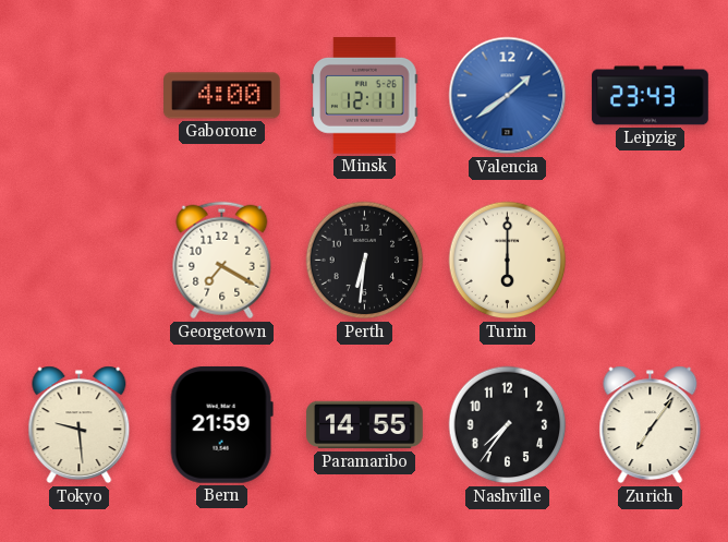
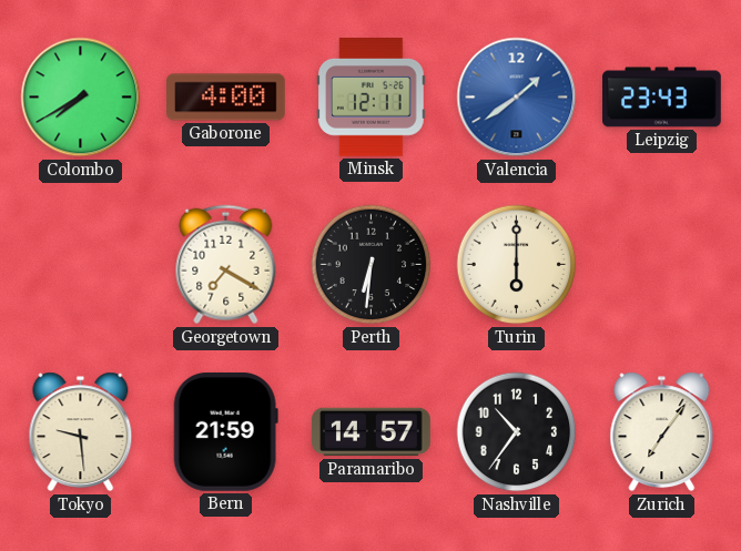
Colombo: none -> 7:40 (81, 98)
Paramaribo: 14:55 -> 14:57 (372, 432)
Nashville: 7:36 -> 10:36 (517, 432)
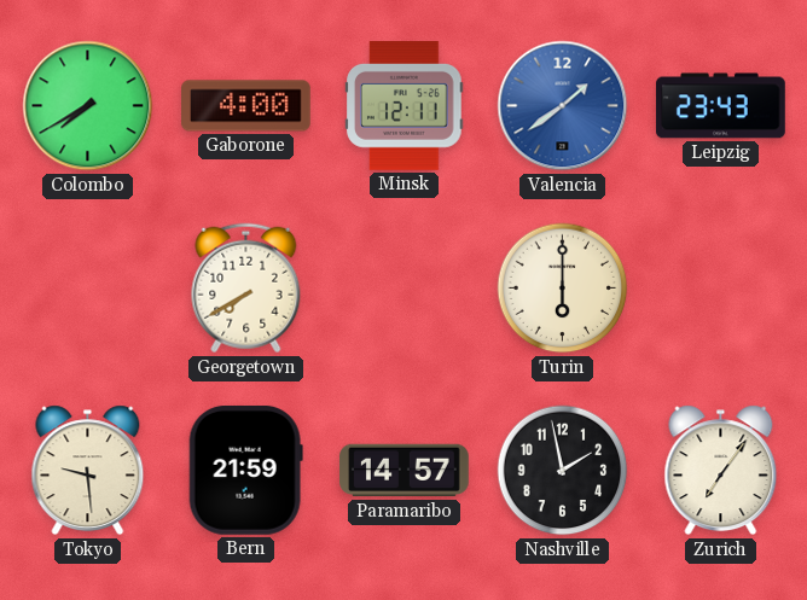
Georgetown: 7:20 -> 7:40 (246, 289)
Perth: 6:31 -> none (372, 265)
Nashville: 10:36 -> 1:58 (563, 471)
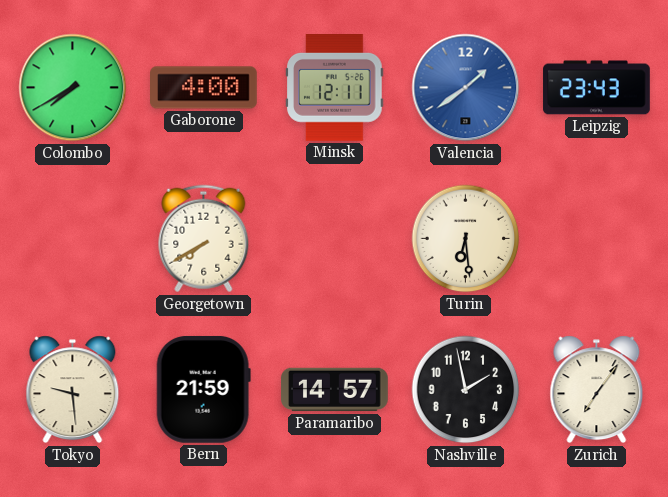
Turin: 6:00 -> 6:29 (466, 239)
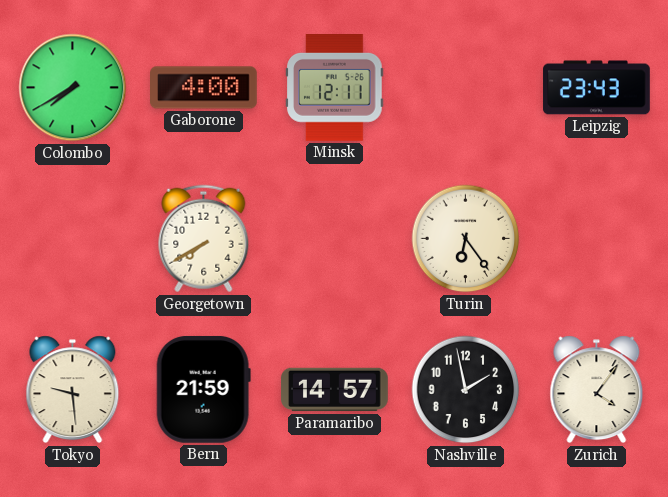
Valencia: 1:39 -> none (466, 88)
Turin: 6:29 -> 6:24 (466, 239)
Zurich: 7:06 -> 4:06 (597, 390)
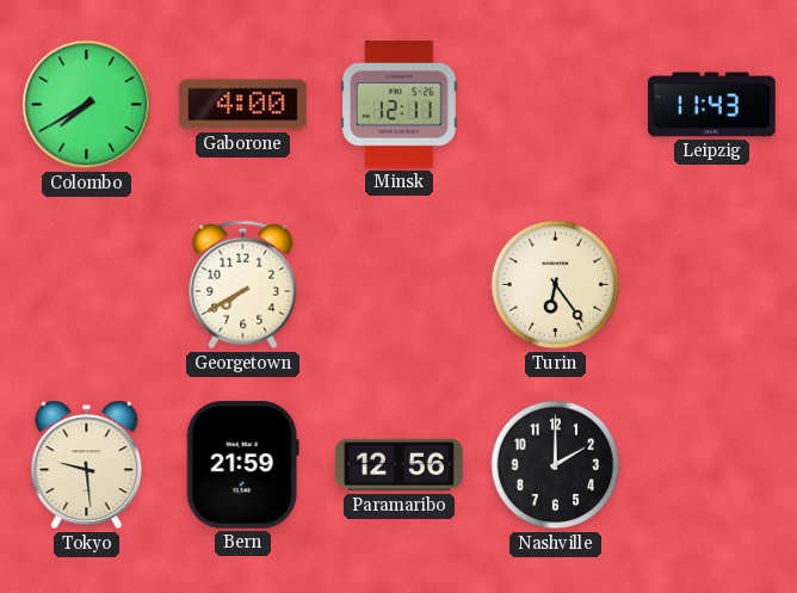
Leipzig: 23:43 -> 11:43 (712, 105)
Paramaribo: 14:57 -> 12:56 (400, 465)
Nashville: 1:58 -> 2:00 (556, 465)
Zurich: 4:06 -> none (597, 390)
